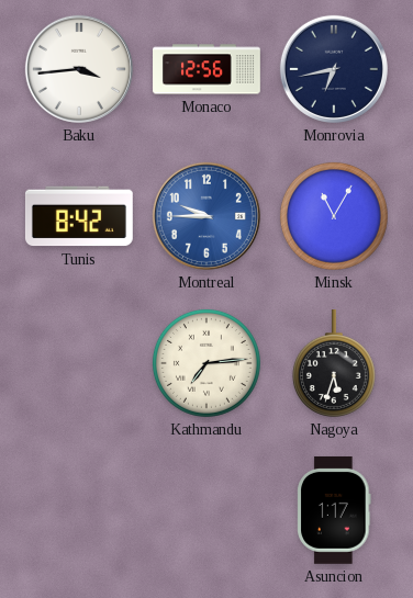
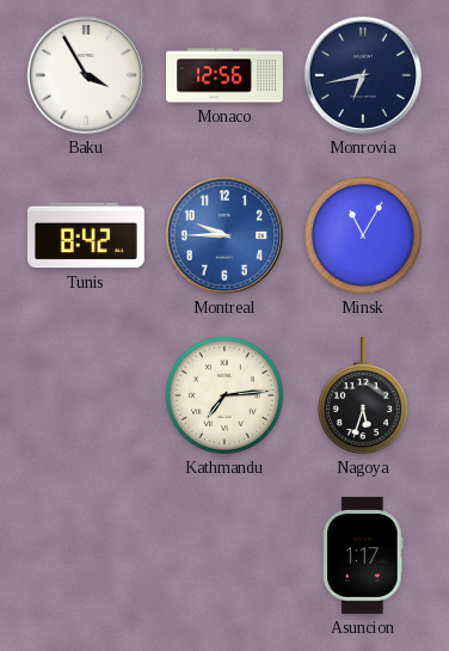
Baku: 3:44 -> 3:55 (86, 75)
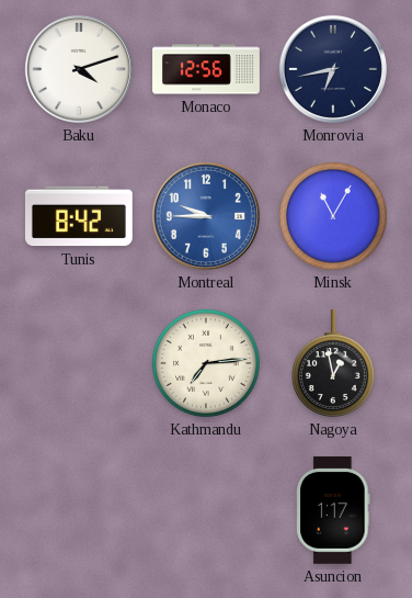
Baku: 3:55 -> 4:12 (79, 69)
Nagoya: 5:33 -> 12:58 (333, 364)
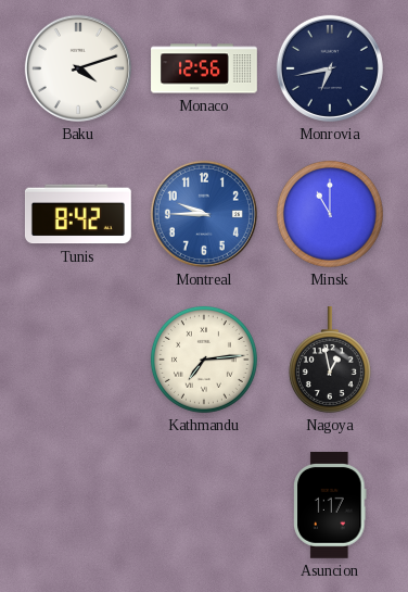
Minsk: 11:05 -> 11:00 (330, 214)
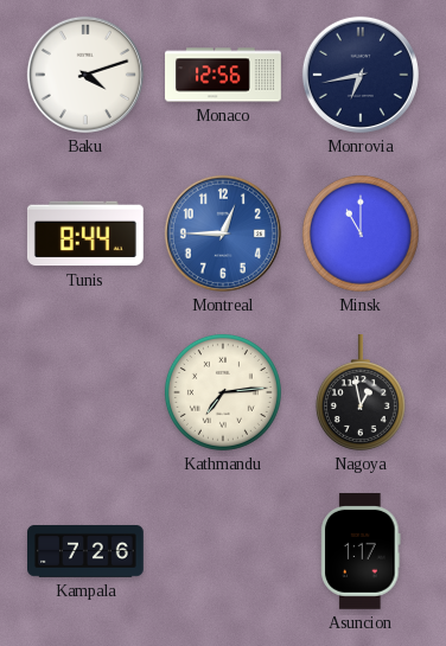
Tunis: 8:42 -> 8:44 (85, 234)
Montreal: 9:45 -> 12:45 (223, 234)
Kampala: none -> 7:26 (87, 552)
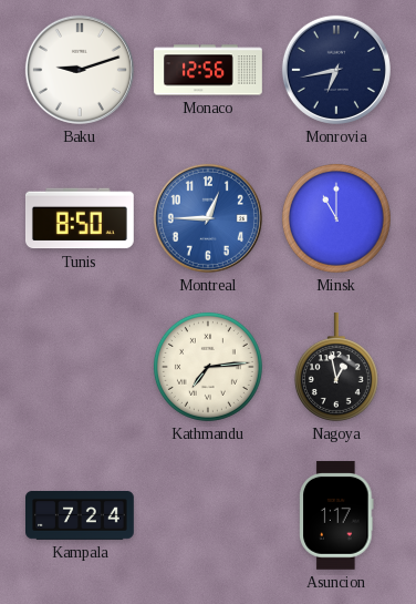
Baku: 4:12 -> 9:12 (80, 70)
Tunis: 8:44 -> 8:50 (80, 218)
Kampala: 7:26 -> 7:24 (81, 516)
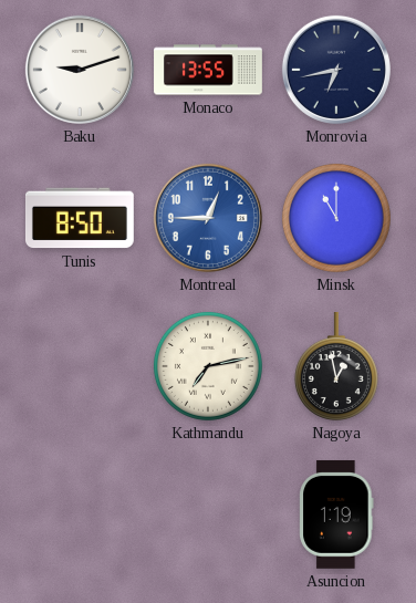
Monaco: 12:56 -> 13:55 (208, 70)
Kathmandu: 7:14 -> 7:13 (208, 366)
Kampala: 7:24 -> none (81, 516)
Asuncion: 1:17 -> 1:19 (336, 514)
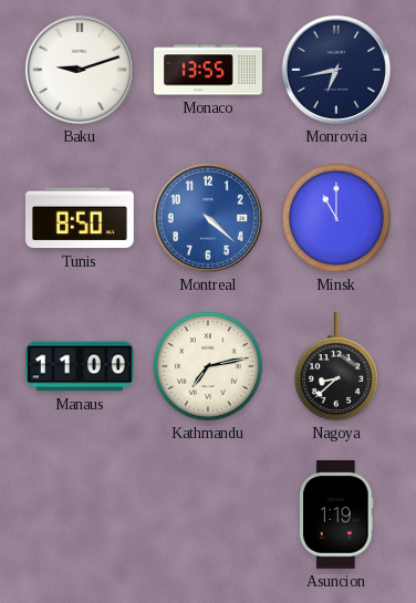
Montreal: 12:45 -> 4:22 (208, 218)
Manaus: none -> 11:00 (81, 366)
Nagoya: 12:58 -> 8:38 (336, 367)
